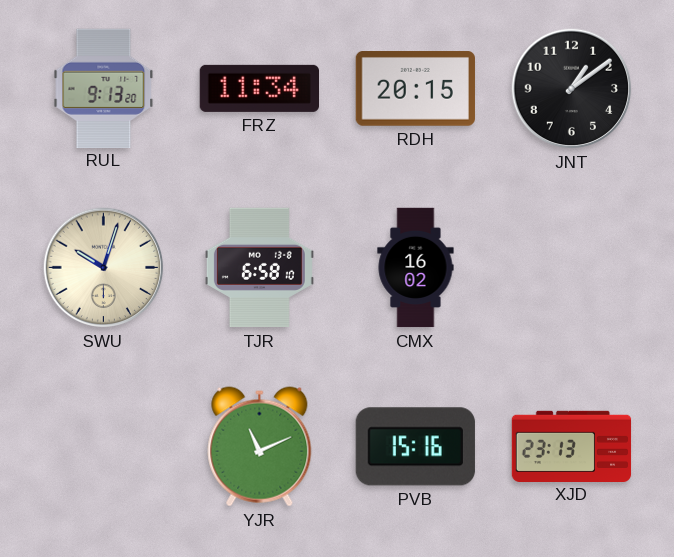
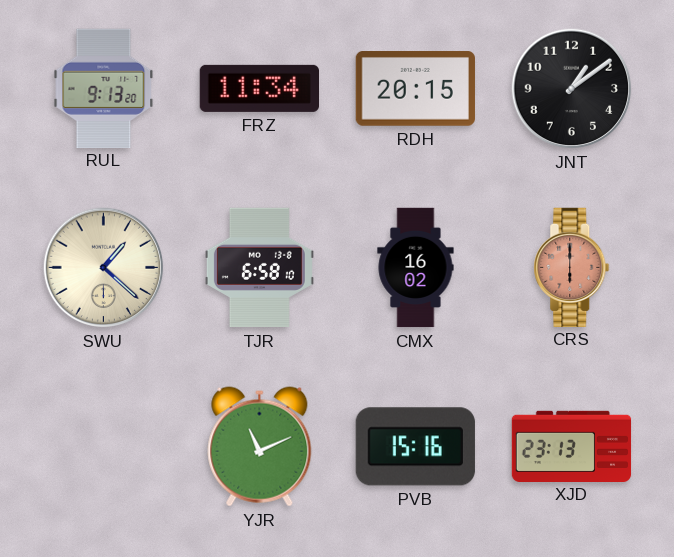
SWU: 10:03 -> 1:22 (104, 268)
CRS: none -> 6:00 (572, 267)
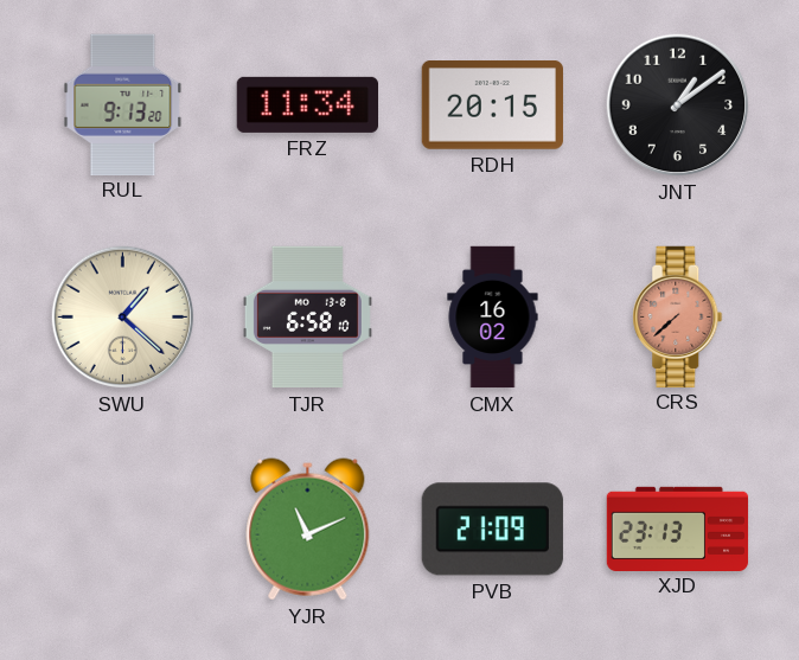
CRS: 6:00 -> 7:38 (678, 316)
PVB: 15:16 -> 21:09 (492, 530)
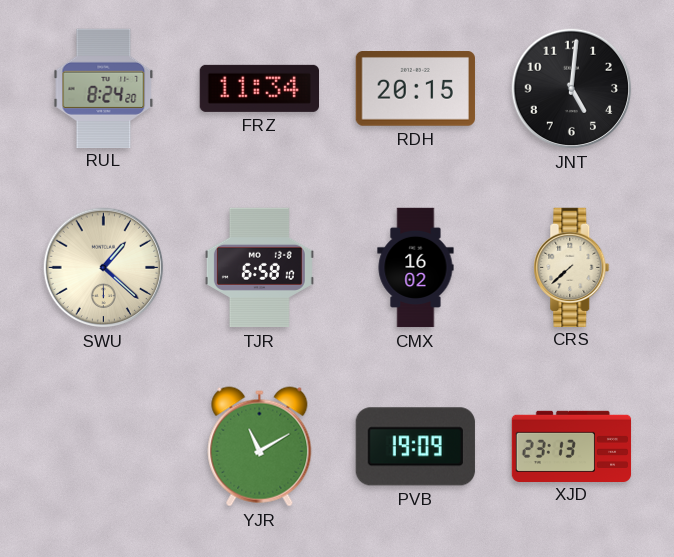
RUL: 9:13 -> 8:24 (104, 88)
JNT: 1:09 -> 5:01 (572, 89)
CRS dial: salmon -> cream (572, 267)
YJR: 11:11 -> 11:10 (260, 447)
PVB: 21:09 -> 19:09 (415, 447)
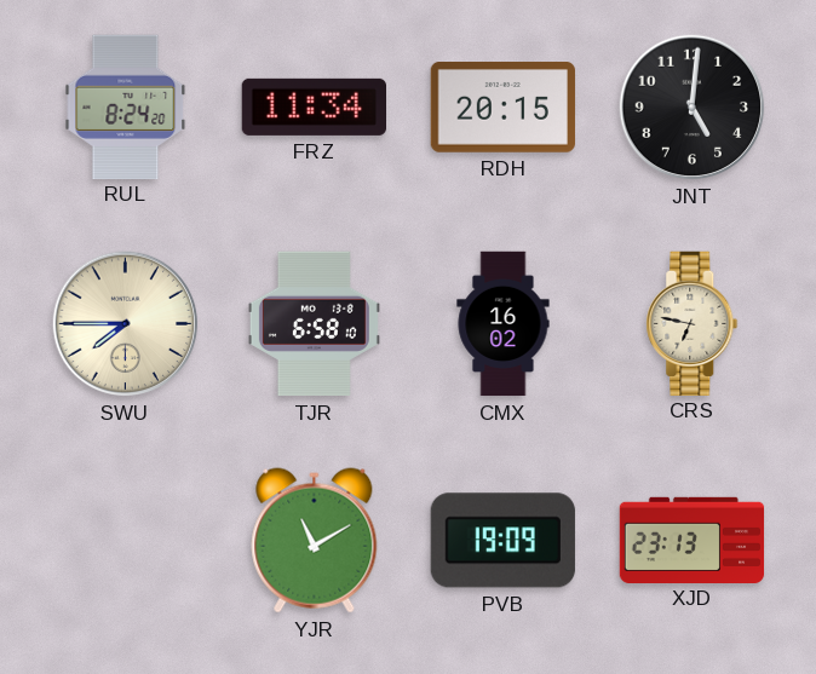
SWU: 1:22 -> 7:45 (126, 324)
CRS: 7:38 -> 6:47 (693, 323)
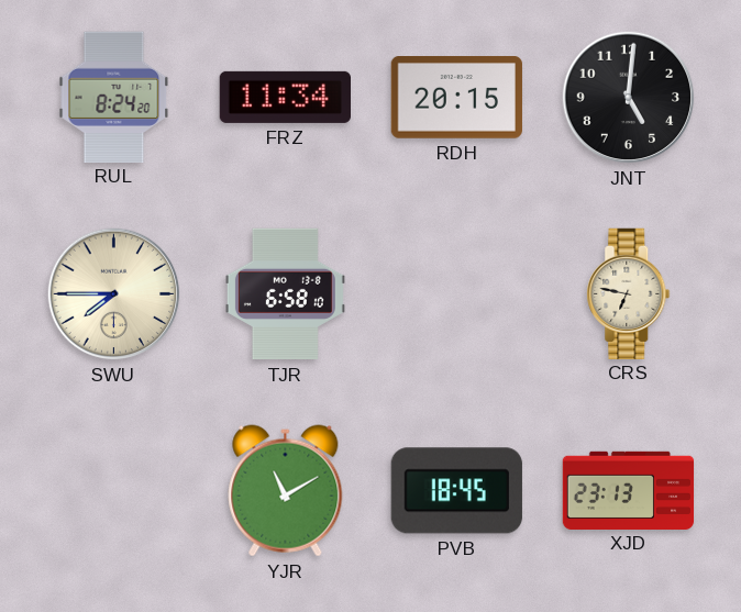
CMX: 16:02 -> none (504, 324)
PVB: 19:09 -> 18:45 (456, 491)
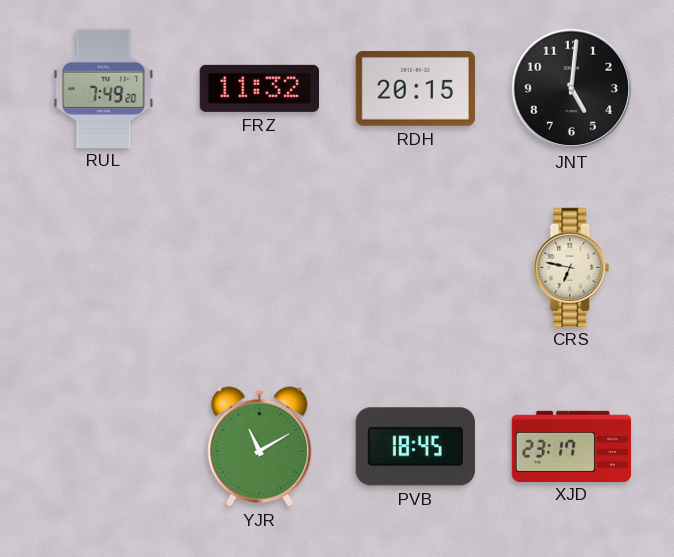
RUL: 8:24 -> 7:49 (104, 88)
FRZ: 11:34 -> 11:32 (259, 88)
SWU: 7:45 -> none (114, 294)
TJR: 6:58 -> none (285, 294)
XJD: 23:13 -> 23:17 (572, 446)
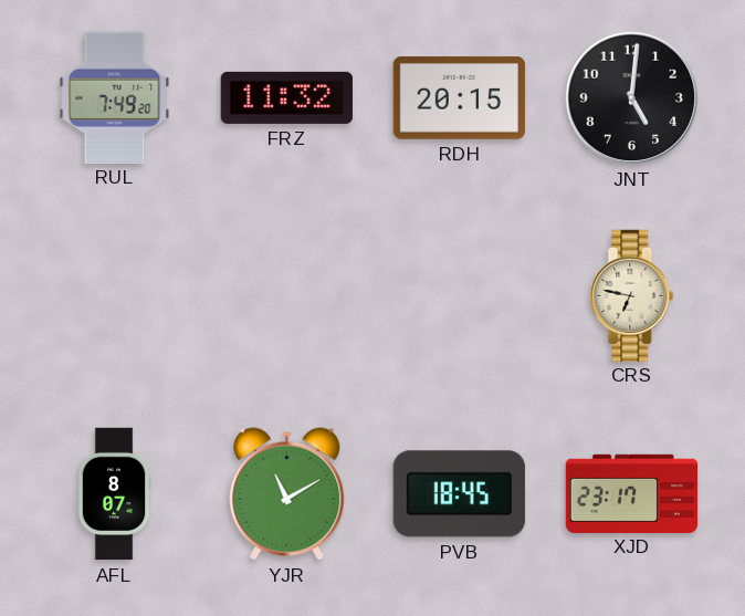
AFL: none -> 8:07 (114, 494)
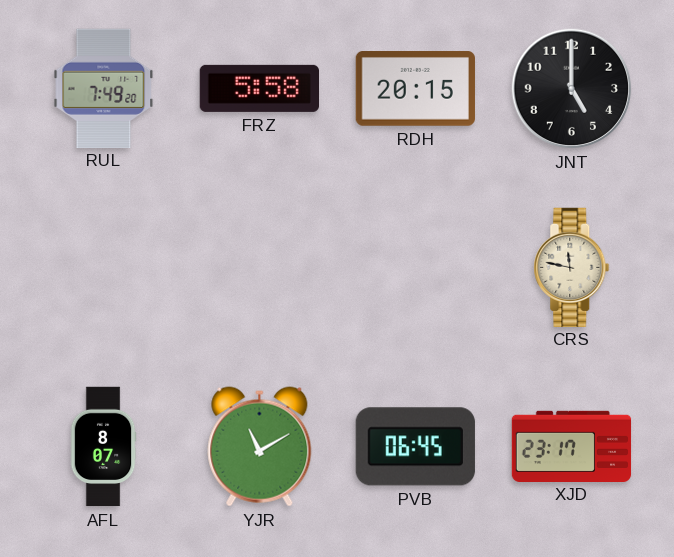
FRZ: 11:32 -> 5:58 (259, 88)
JNT: 5:01 -> 5:00 (572, 89)
CRS: 6:47 -> 11:47 (572, 267)
PVB: 18:45 -> 06:45 (415, 447)
